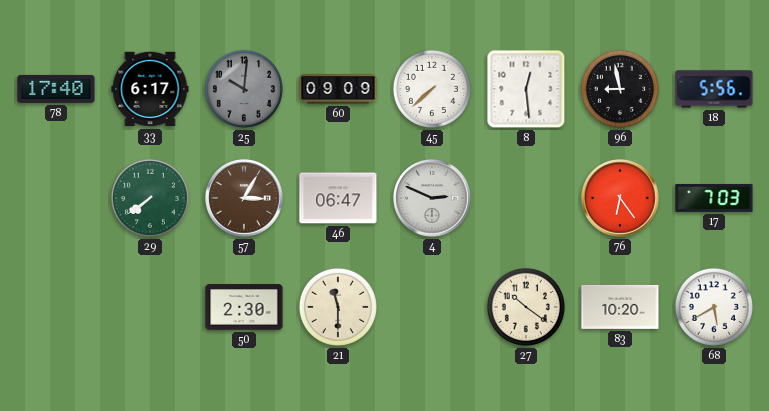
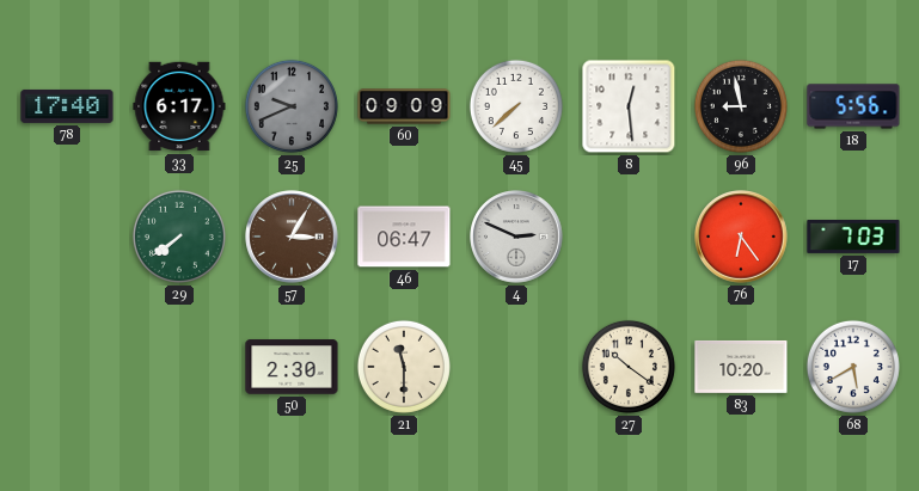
25: 10:01 -> 9:41 (292, 106)
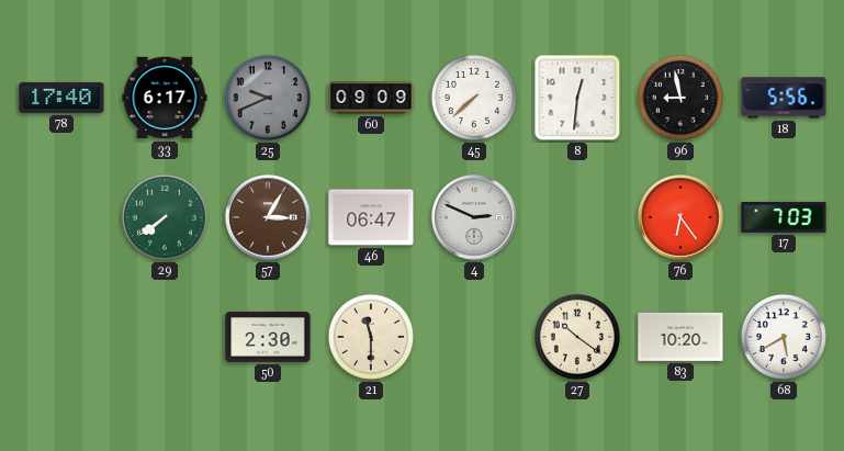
8: 12:29 -> 12:31 (577, 98)
